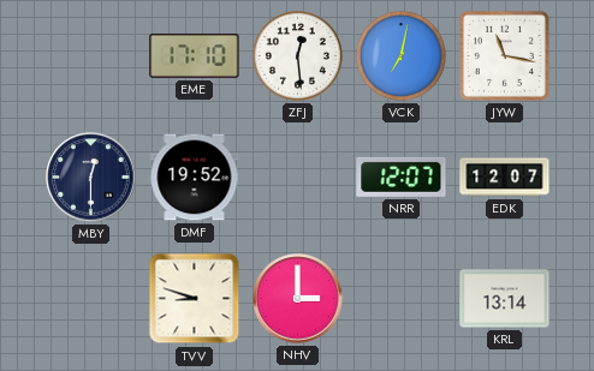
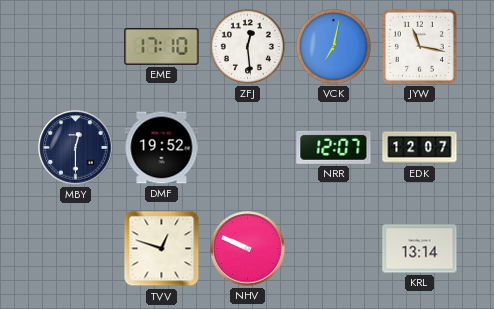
TVV: 8:48 -> 12:48 (162, 249)
NHV: 3:00 -> 9:49 (248, 249)
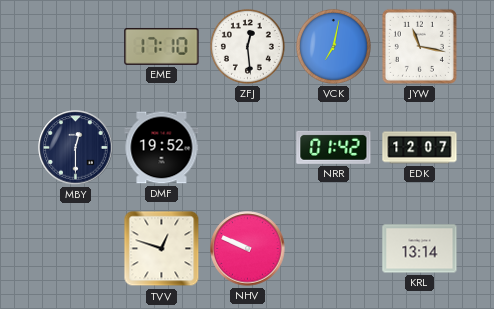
NRR: 12:07 -> 01:42 (334, 147)
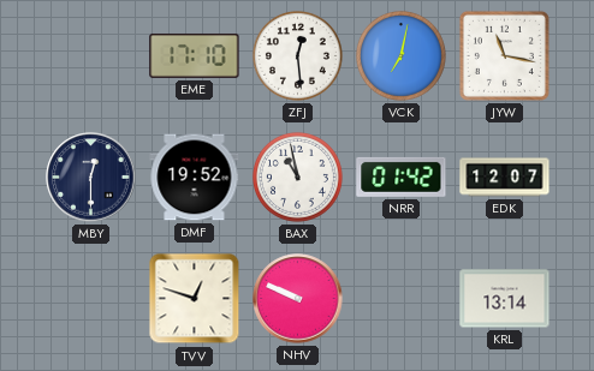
BAX: none -> 10:58 (297, 176)
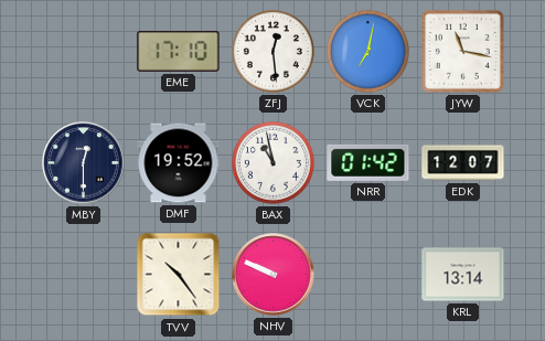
TVV: 12:48 -> 10:24 (179, 275)
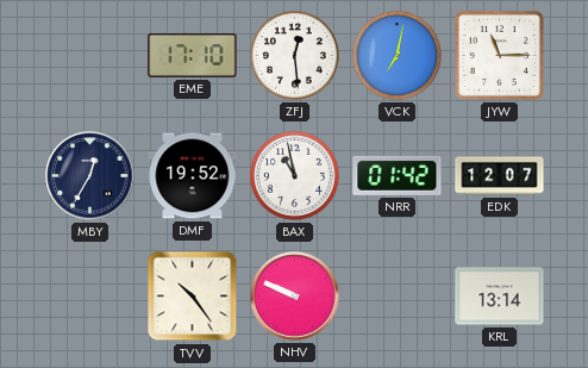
JYW: 11:17 -> 11:15 (499, 55)
MBY: 12:30 -> 12:35 (90, 176)
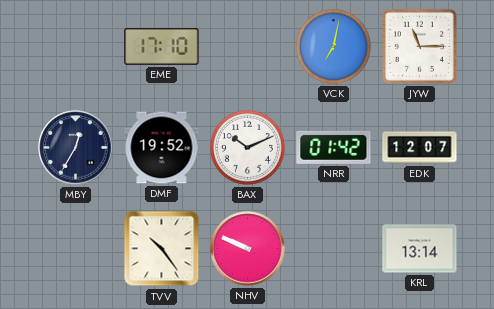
ZFJ: 12:29 -> none (294, 55)
BAX: 10:58 -> 10:11 (247, 147)
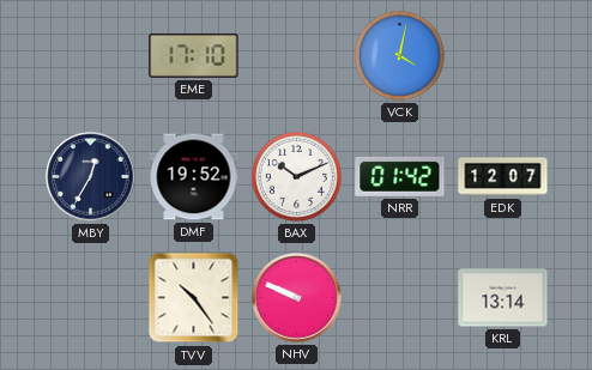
VCK: 7:02 -> 4:02 (399, 55)
JYW: 11:15 -> none (419, 46)
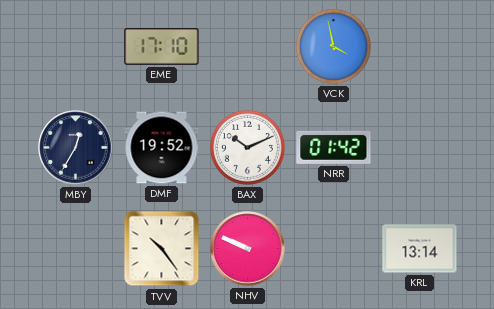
VCK: 4:02 -> 3:58 (333, 46)
EDK: 12:07 -> none (503, 177)
